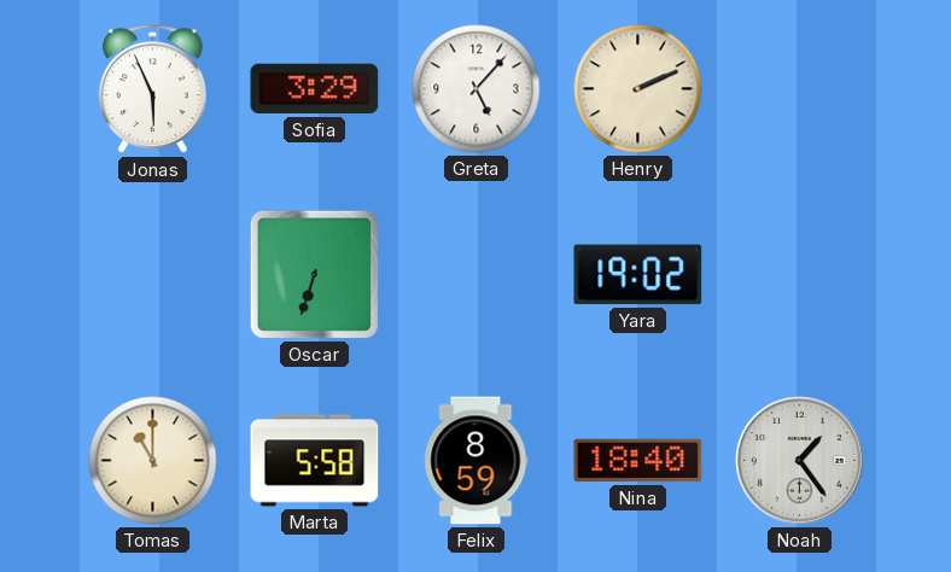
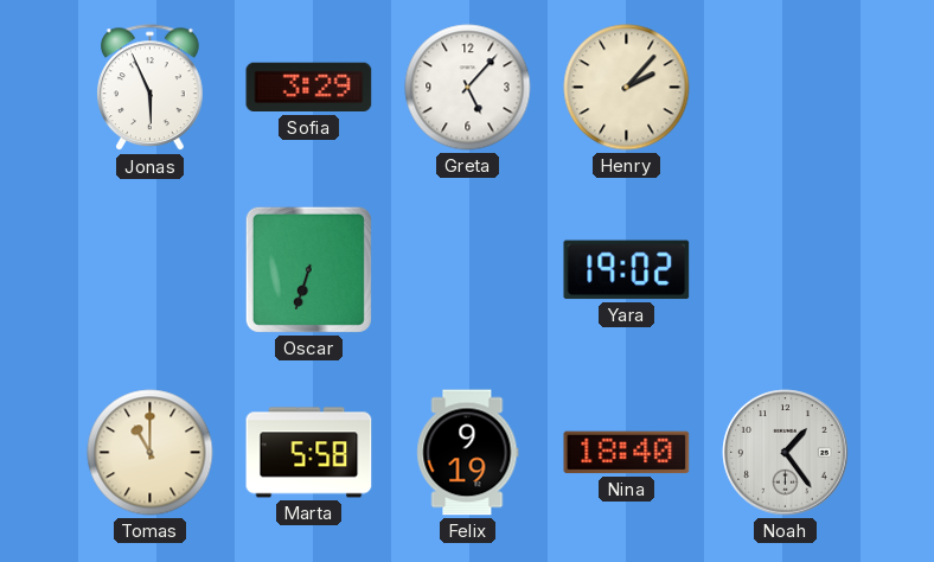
Henry: 2:11 -> 2:07 (627, 88)
Felix: 8:59 -> 9:19 (468, 453)
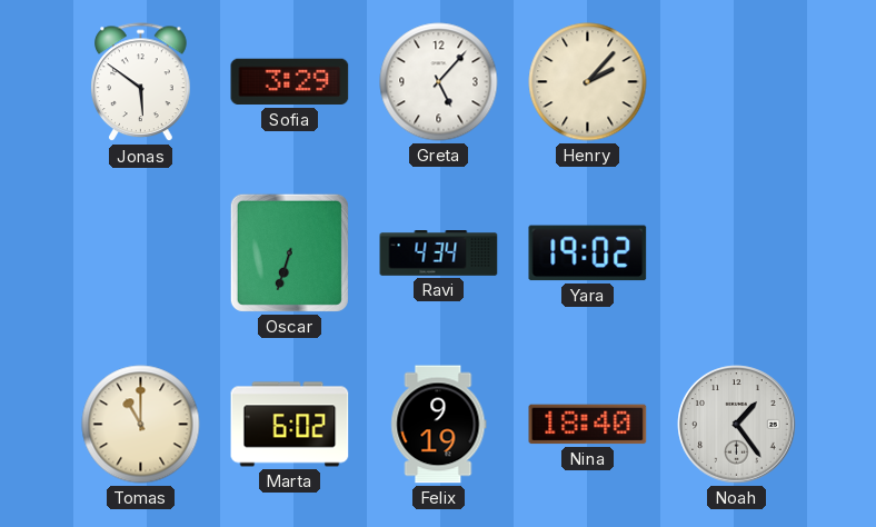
Jonas: 5:56 -> 5:51 (141, 82)
Ravi: none -> 4:34 (439, 253)
Marta: 5:58 -> 6:02 (290, 425)
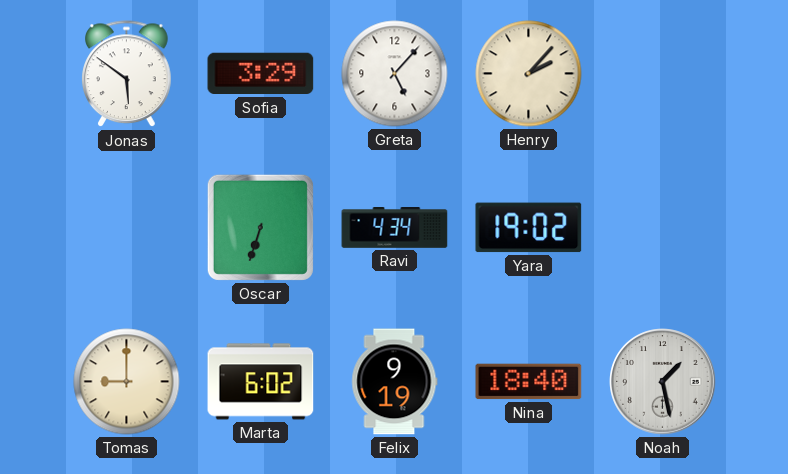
Tomas: 11:00 -> 9:00 (127, 382)
Noah: 1:24 -> 1:28 (663, 382)
